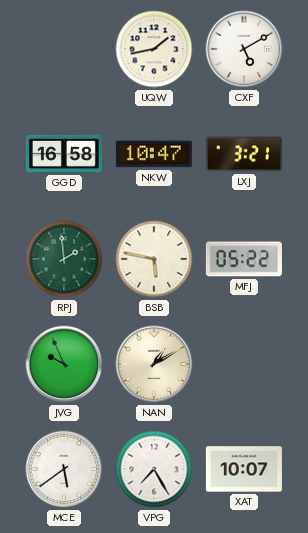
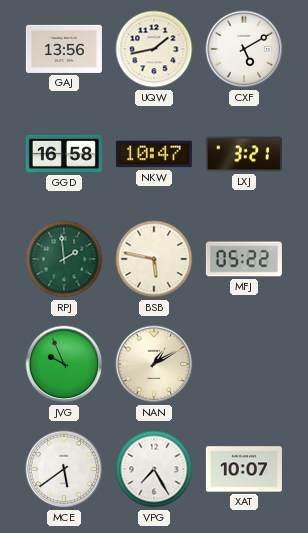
GAJ: none -> 13:56 (64, 49)
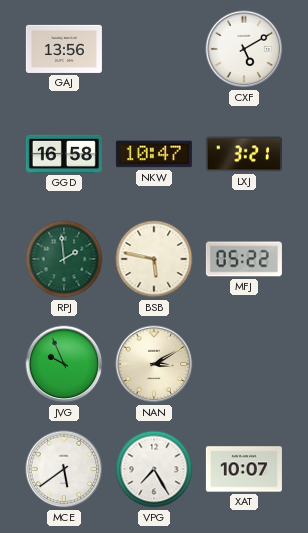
UQW: 1:43 -> none (154, 49)
NAN: 1:10 -> 3:10 (154, 364)
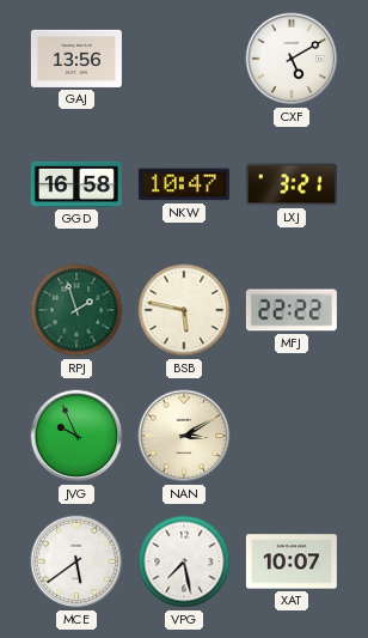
RPJ: 1:59 -> 1:57 (76, 310)
MFJ: 05:22 -> 22:22 (292, 310)
VPG: 7:25 -> 7:28 (184, 561)
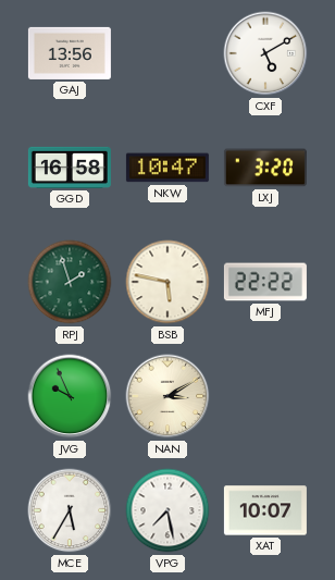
LXJ: 3:21 -> 3:20 (265, 168)
MCE: 5:39 -> 5:35 (70, 510)
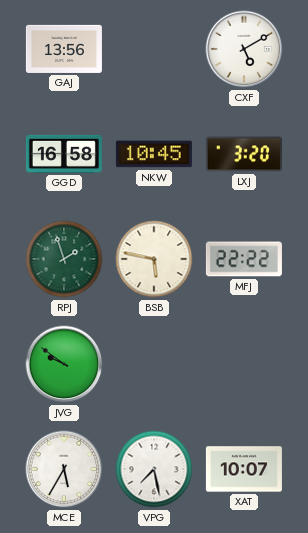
NKW: 10:47 -> 10:45 (154, 154)
JVG: 9:56 -> 9:51 (64, 364)
NAN: 3:10 -> none (167, 396)
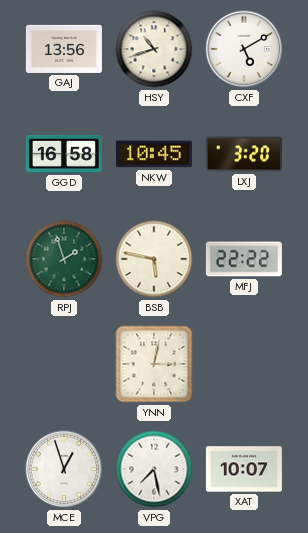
HSY: none -> 10:42 (154, 49)
JVG: 9:51 -> none (64, 364)
YNN: none -> 3:02 (154, 364)
MCE: 5:35 -> 12:57 (64, 469)
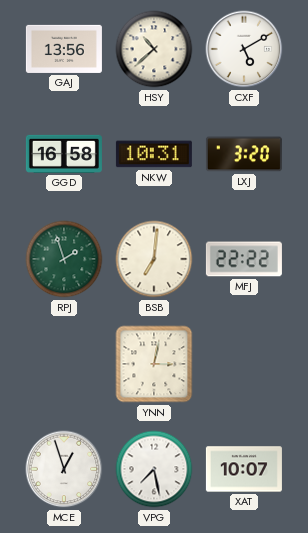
HSY: 10:42 -> 10:38 (154, 49)
NKW: 10:45 -> 10:31 (154, 154)
BSB: 5:47 -> 7:01 (154, 259)
